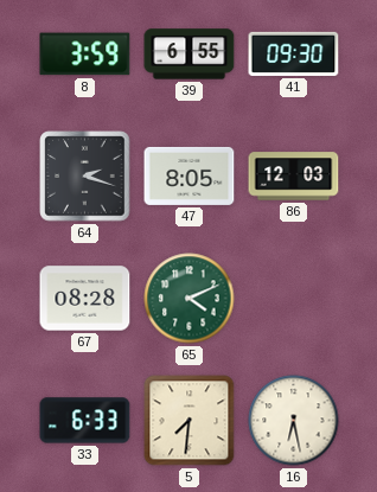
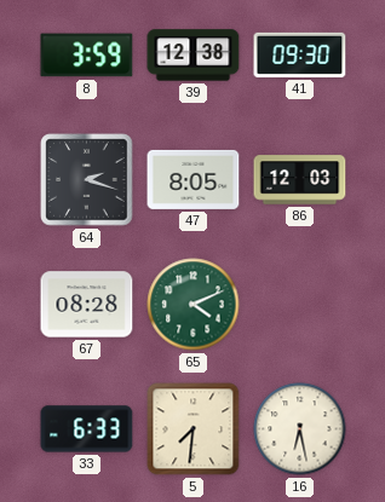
39: 6:55 -> 12:38 (194, 56)
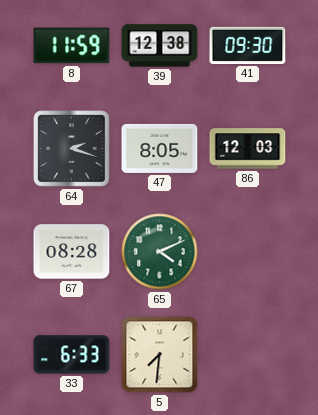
8: 3:59 -> 11:59 (72, 46)
16: 6:28 -> none (300, 429)
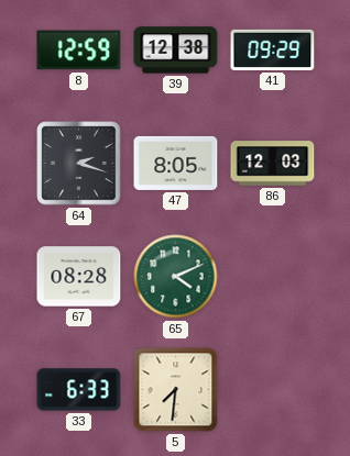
8: 11:59 -> 12:59 (79, 51)
41: 09:30 -> 09:29 (273, 49)
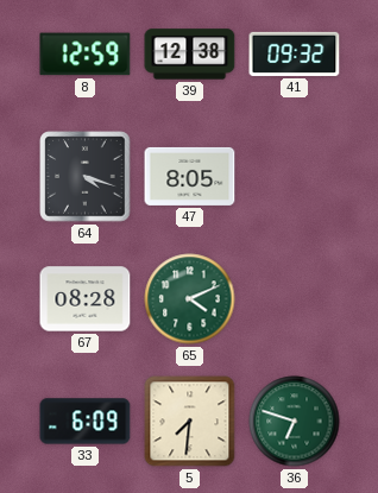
41: 09:29 -> 09:32 (295, 53)
64: 2:18 -> 4:18 (86, 177)
86: 12:03 -> none (273, 164)
33: 6:33 -> 6:09 (86, 422)
36: none -> 6:48 (295, 422)
